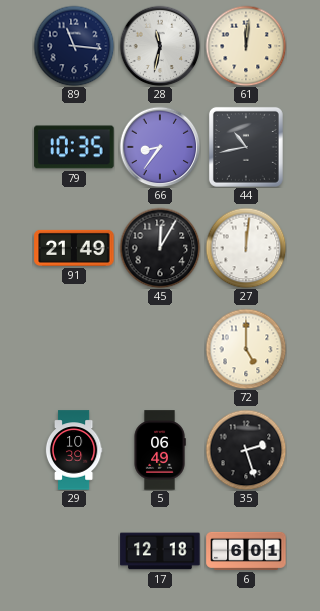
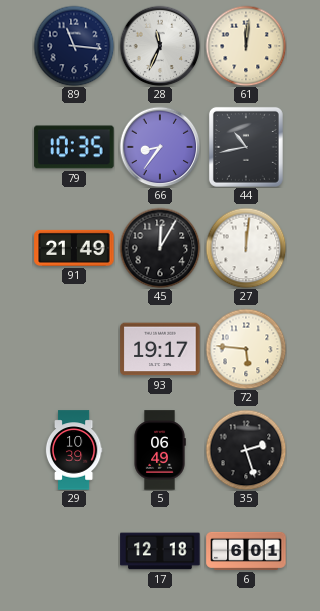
28: 11:32 -> 11:34 (160, 46)
93: none -> 19:17 (160, 349)
72: 5:00 -> 5:46 (246, 349)
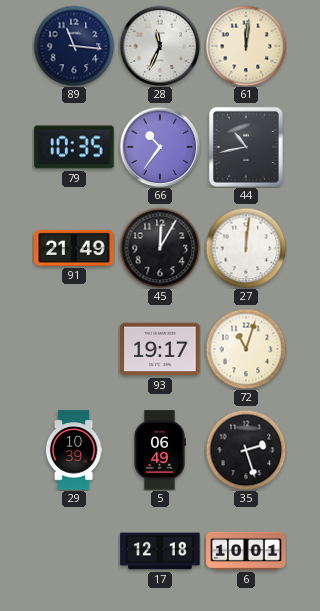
66: 8:36 -> 10:36 (160, 147)
72: 5:46 -> 11:03 (246, 349)
6: 6:01 -> 10:01 (246, 551)
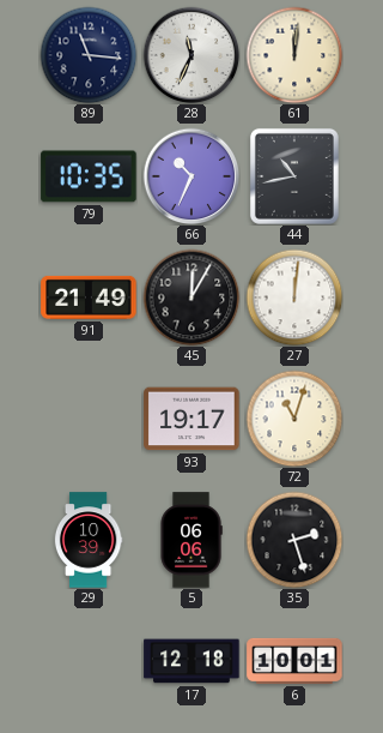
66: 10:36 -> 10:34 (191, 176)
5: 06:49 -> 06:06 (191, 540)
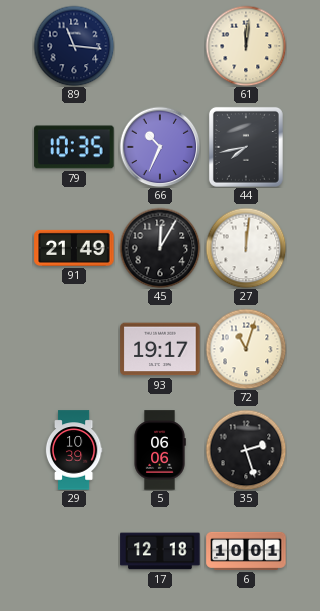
28: 11:34 -> none (191, 55)
44: 10:43 -> 7:43 (246, 147)
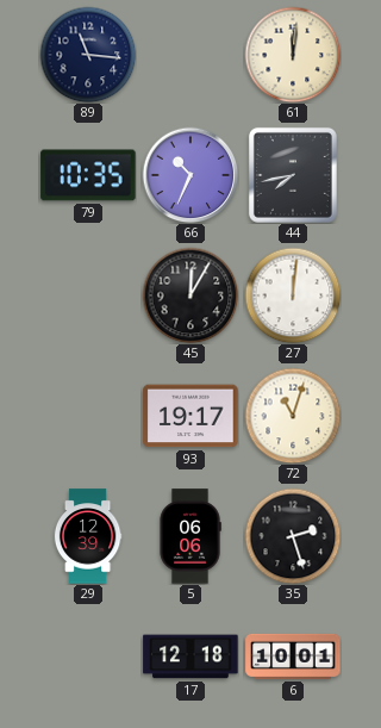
91: 21:49 -> none (74, 248)
29: 10:39 -> 12:39 (88, 536)
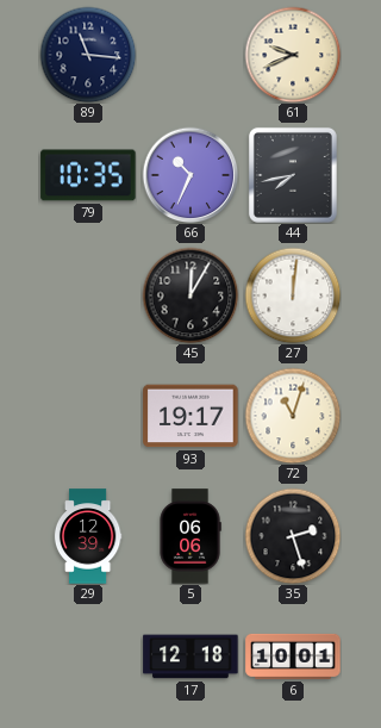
61: 12:01 -> 9:41 (293, 55)
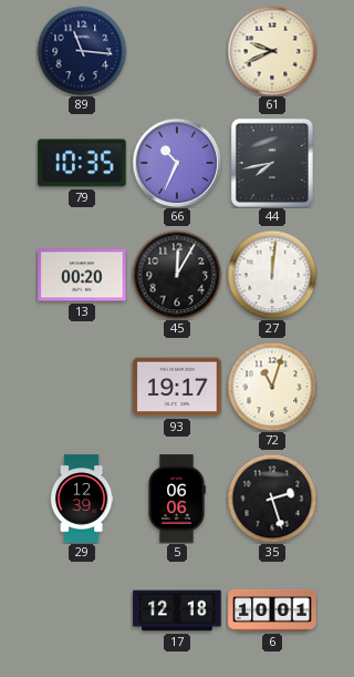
13: none -> 00:20 (82, 275)
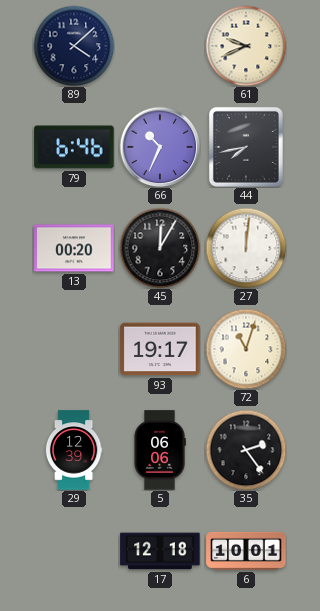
89: 11:16 -> 4:08 (74, 46)
79: 10:35 -> 6:46 (74, 147)
35: 2:27 -> 2:24 (246, 450)
